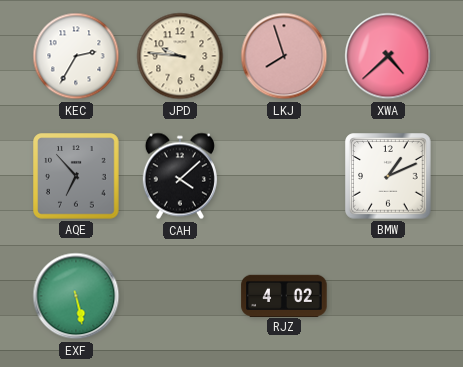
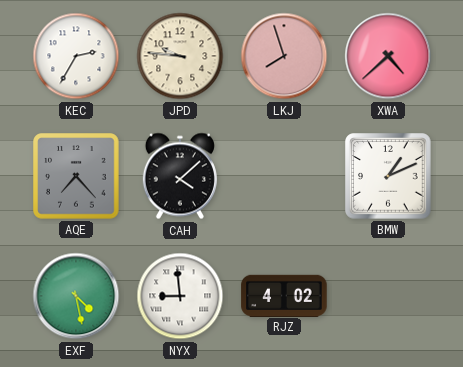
AQE: 6:53 -> 7:23 (76, 176)
EXF: 5:28 -> 4:28 (76, 296)
NYX: none -> 8:59 (180, 296)
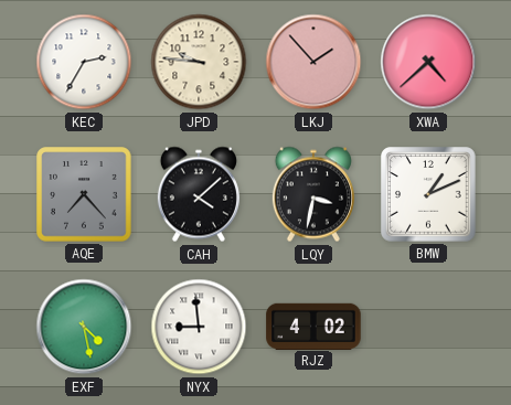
LKJ: 7:57 -> 1:53 (313, 62)
LQY: none -> 3:32 (313, 194)
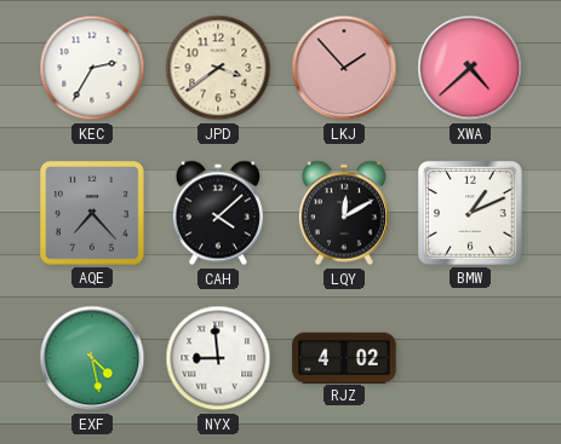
JPD: 9:46 -> 3:39 (218, 68)
LQY: 3:32 -> 12:10 (344, 213)
